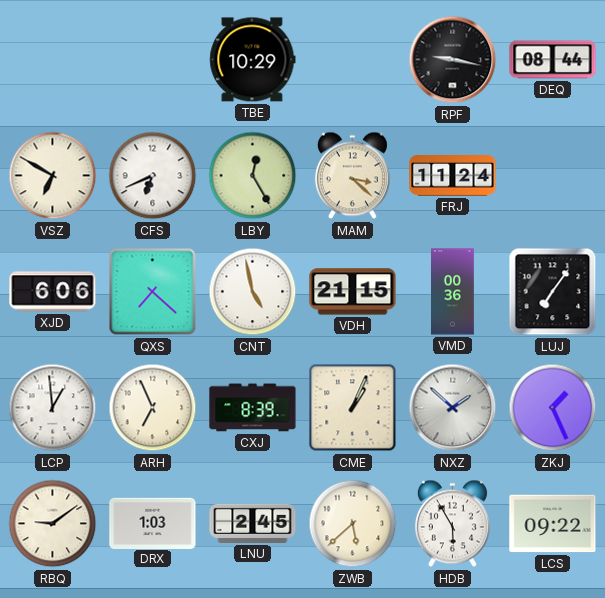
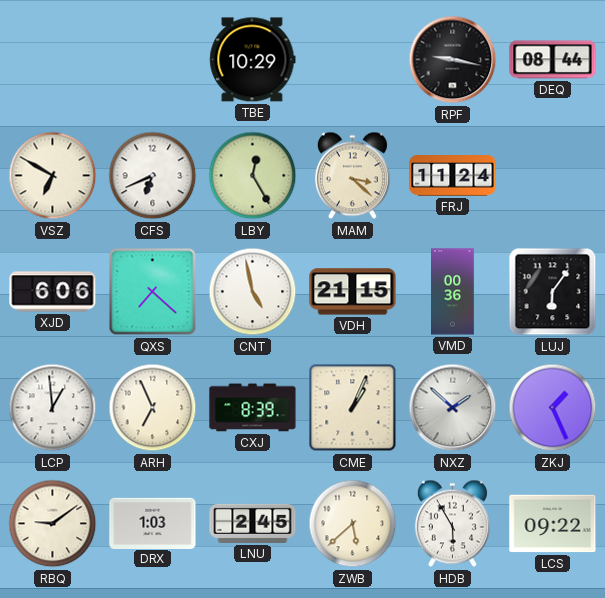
LUJ: 7:06 -> 6:06 (553, 292)
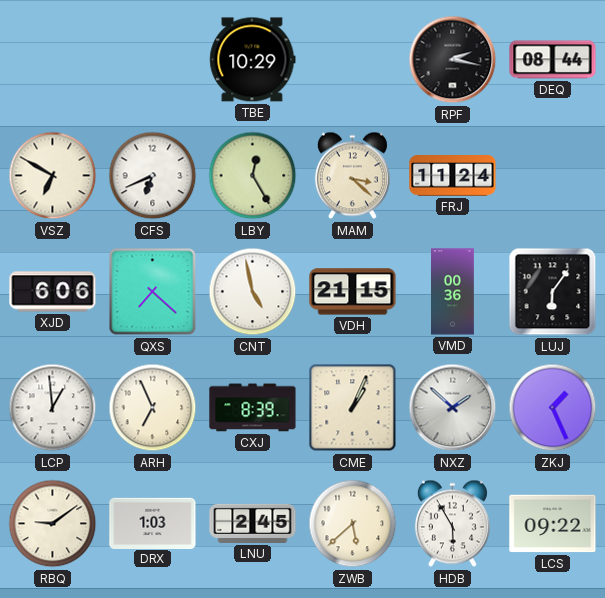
RPF: 9:17 -> 2:17 (453, 60)
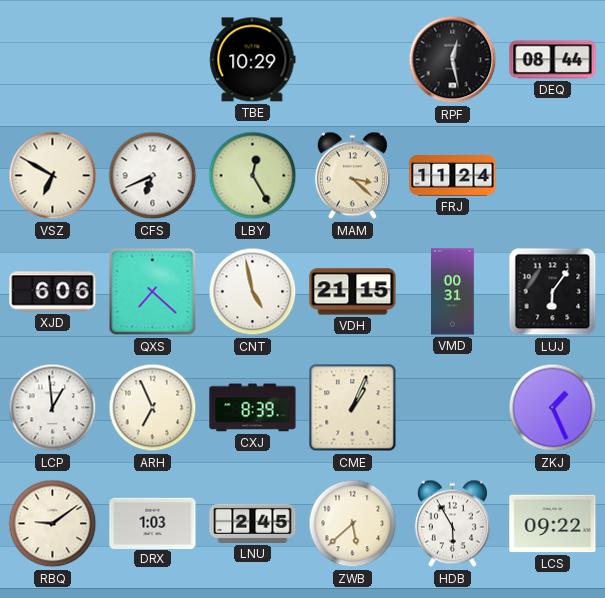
RPF: 2:17 -> 12:28 (453, 60)
VMD: 00:36 -> 00:31 (453, 292)
NXZ: 1:52 -> none (453, 408)
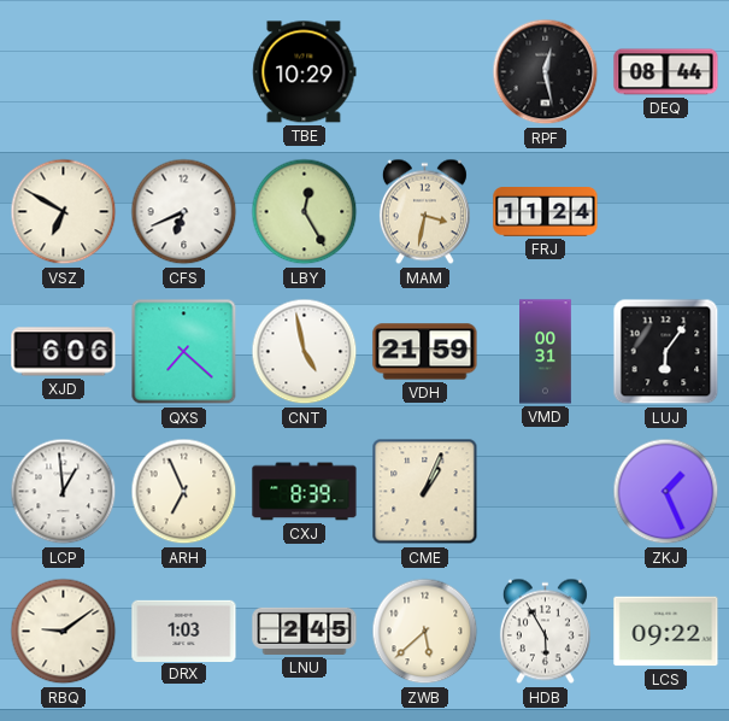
MAM: 3:22 -> 3:32 (424, 212)
VDH: 21:15 -> 21:59 (425, 352)
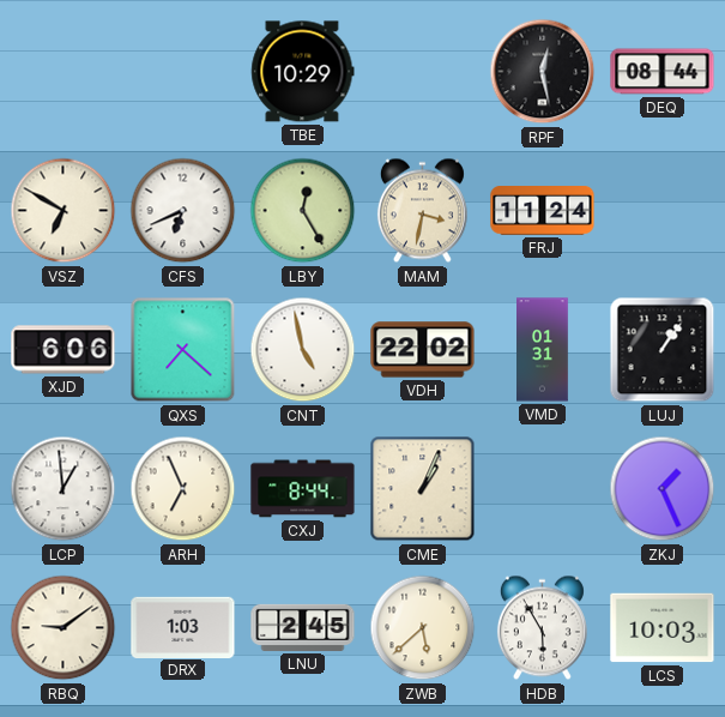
VDH: 21:59 -> 22:02 (423, 350)
VMD: 00:31 -> 01:31 (543, 350)
LUJ: 6:06 -> 1:06 (663, 350)
CXJ: 8:39 -> 8:44 (303, 489)
LCS: 09:22 -> 10:03 (663, 628)
